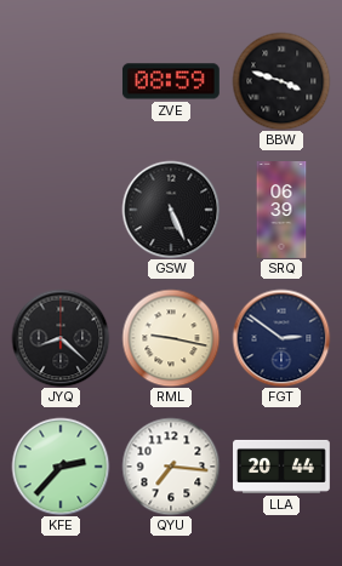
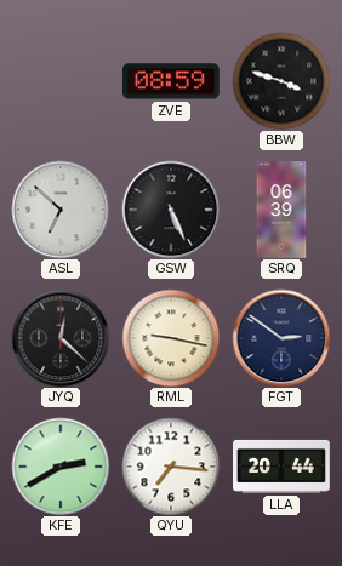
ASL: none -> 6:52 (61, 210)
JYQ: 8:22 -> 12:22 (61, 338)
KFE: 2:37 -> 2:40 (61, 467)
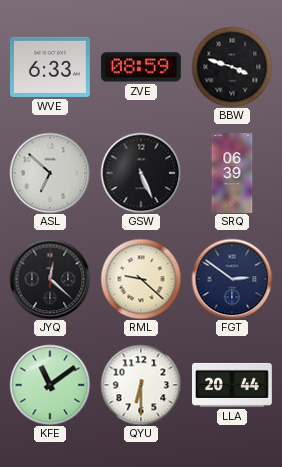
WVE: none -> 6:33 (50, 67)
RML: 9:17 -> 9:22 (141, 279)
KFE: 2:40 -> 11:09 (50, 385)
QYU: 7:16 -> 6:30 (141, 385)
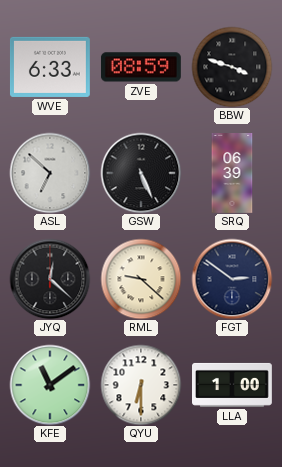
LLA: 20:44 -> 1:00 (233, 385)
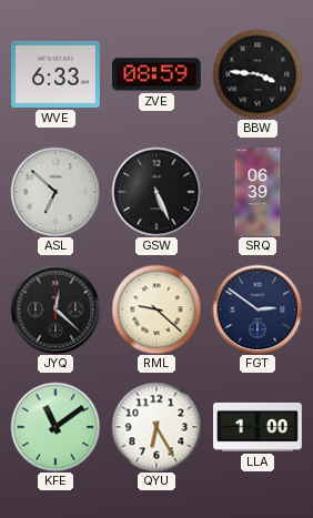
BBW: 3:48 -> 3:46 (258, 74)
QYU: 6:30 -> 6:25 (156, 427)
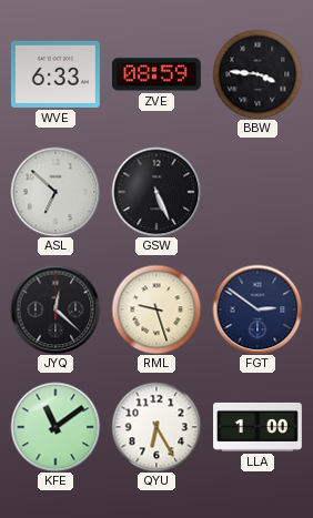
SRQ: 06:39 -> none (258, 193)
RML: 9:22 -> 9:27 (156, 309)
